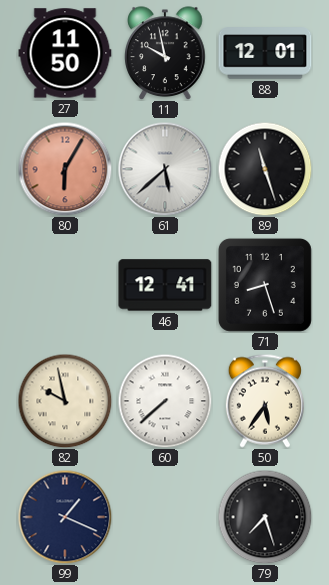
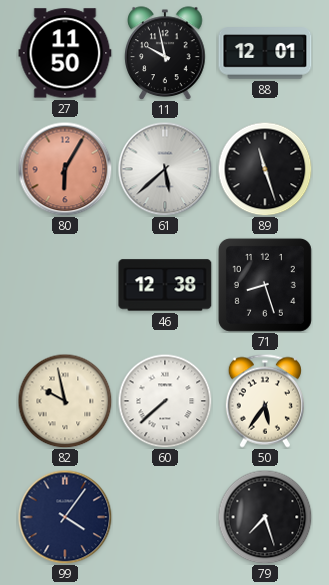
46: 12:41 -> 12:38 (165, 285)
99: 1:19 -> 4:06 (65, 517)
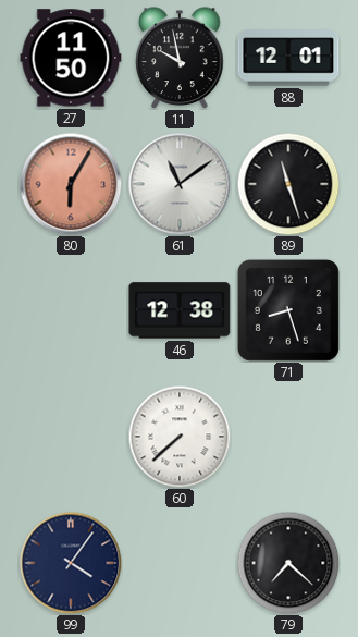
61: 5:38 -> 11:09 (180, 184)
82: 9:58 -> none (65, 401)
50: 5:36 -> none (265, 401)
79: 7:27 -> 7:22 (288, 563)
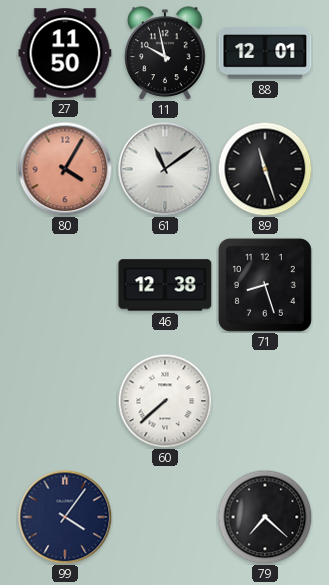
80: 6:05 -> 4:05 (65, 169)
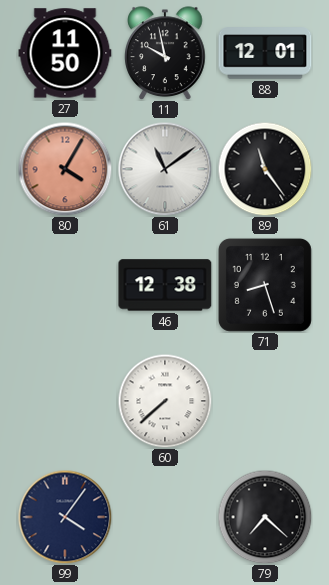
89: 11:27 -> 11:24 (265, 169)
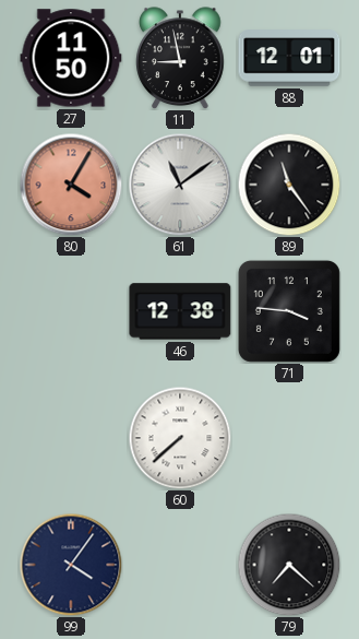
11: 9:58 -> 8:58 (180, 58)
71: 8:27 -> 3:46 (289, 311)
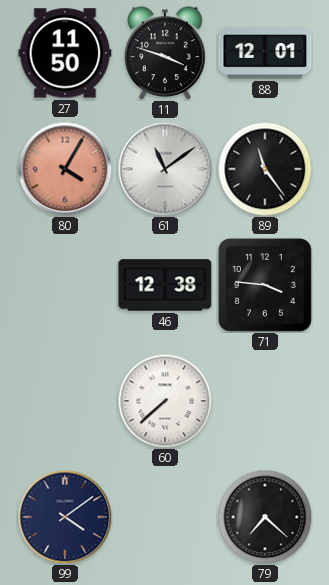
11: 8:58 -> 3:48 (165, 53)
99: 4:06 -> 4:09 (65, 517)
